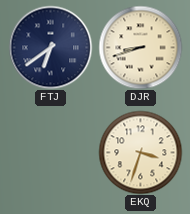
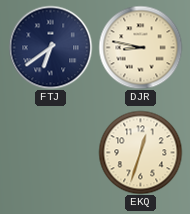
DJR: 8:42 -> 8:47 (140, 47)
EKQ: 3:33 -> 12:33 (140, 152)
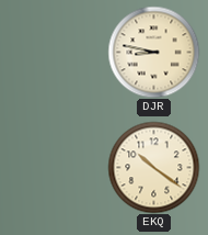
FTJ: 6:39 -> none (50, 47)
EKQ: 12:33 -> 10:21 (153, 167)
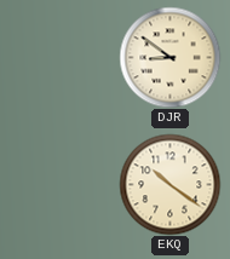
DJR: 8:47 -> 8:51 (169, 57)
